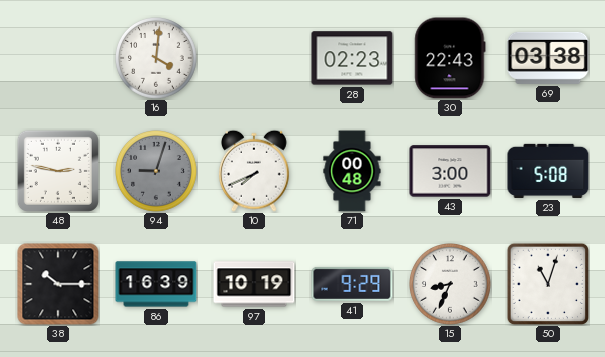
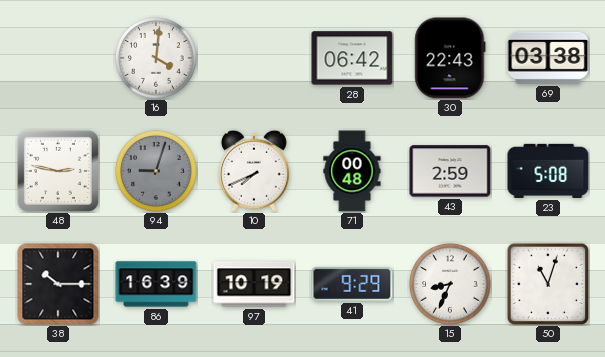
28: 02:23 -> 06:42 (352, 58)
43: 3:00 -> 2:59 (450, 171)
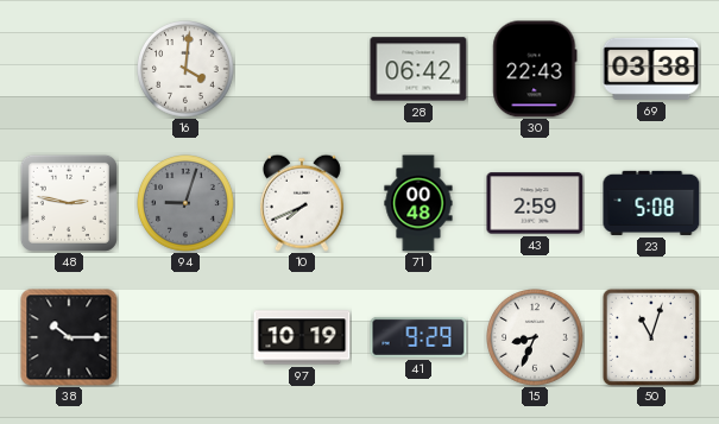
86: 16:39 -> none (156, 284)
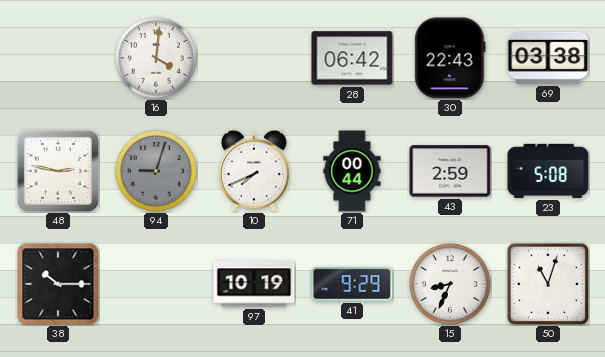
71: 00:48 -> 00:44 (352, 171)
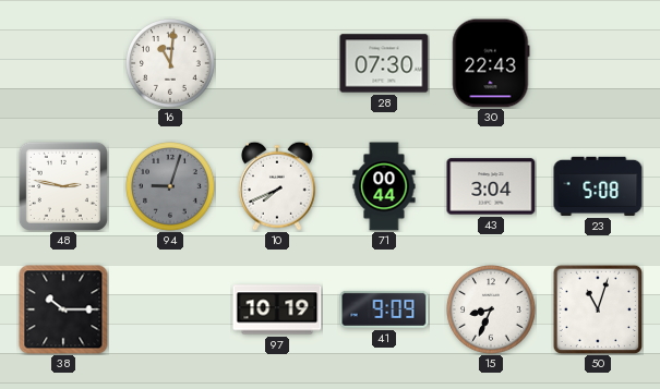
16: 4:01 -> 11:01 (171, 64)
28: 06:42 -> 07:30 (384, 63)
69: 03:38 -> none (548, 58)
43: 2:59 -> 3:04 (491, 186)
41: 9:29 -> 9:09 (384, 309)
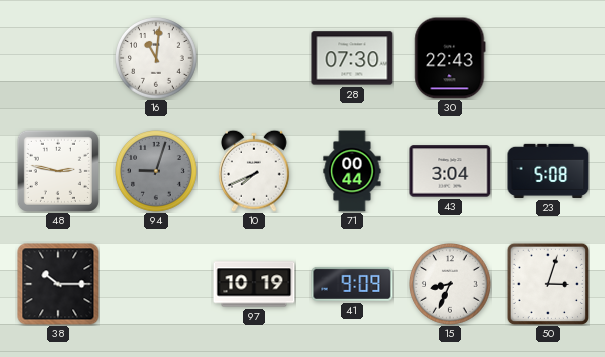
50: 11:03 -> 3:03 (547, 283)
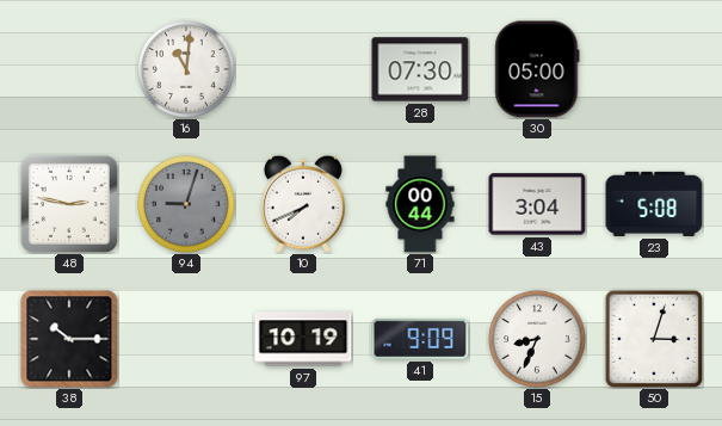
30: 22:43 -> 05:00 (537, 69)
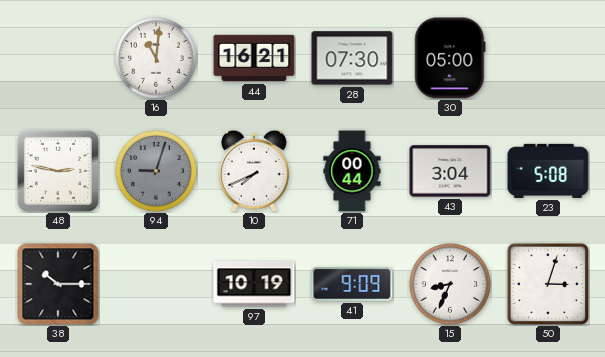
44: none -> 16:21 (254, 58)
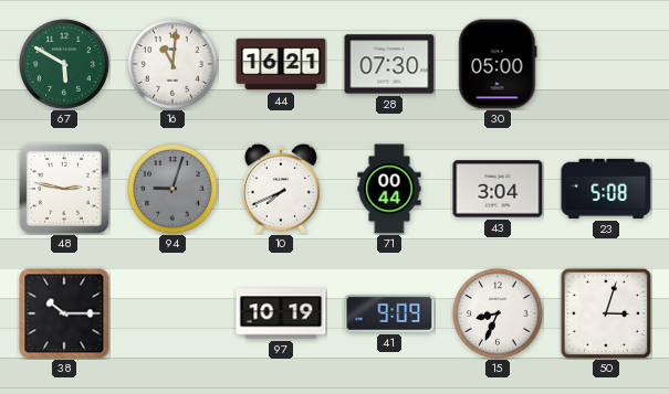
67: none -> 5:50 (65, 65)
